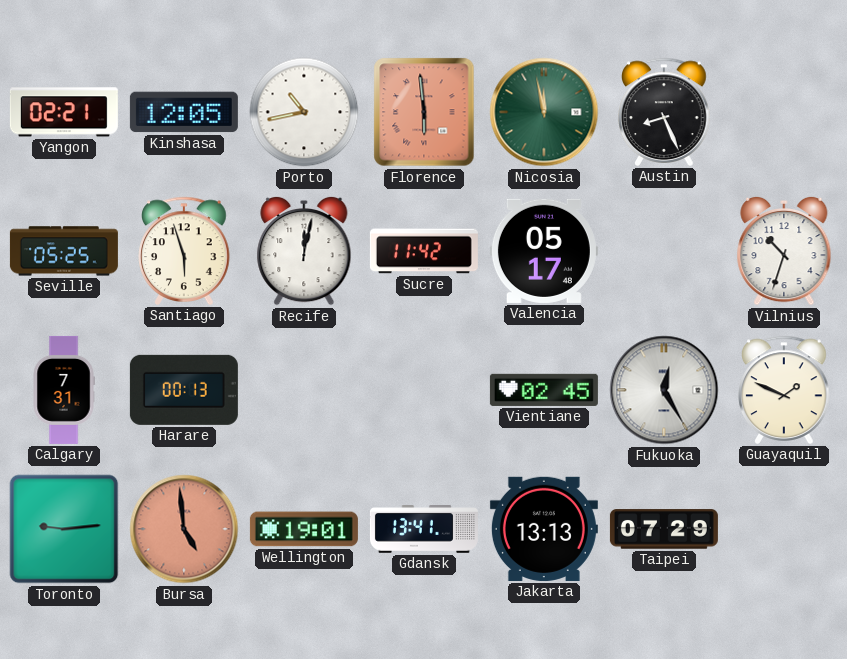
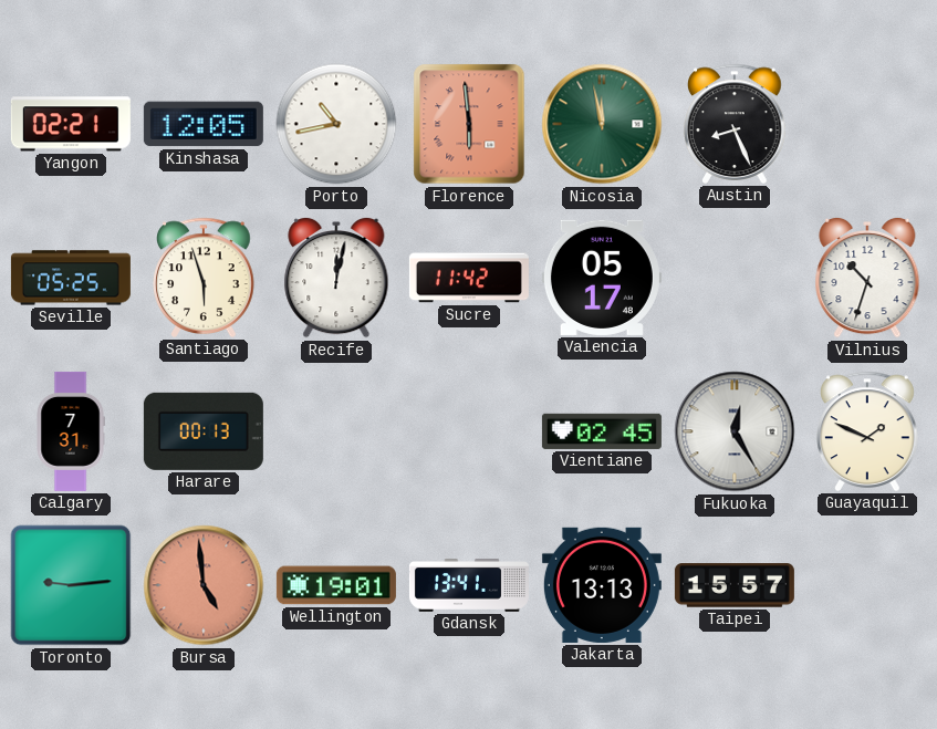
Taipei: 07:29 -> 15:57 (735, 585)
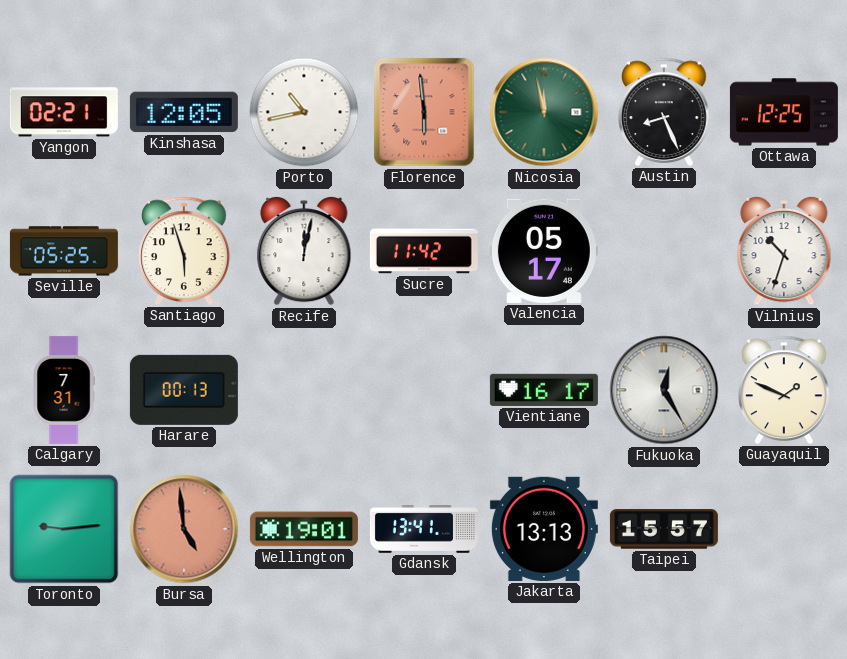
Ottawa: none -> 12:25 (784, 112)
Vientiane: 02:45 -> 16:17 (544, 390)
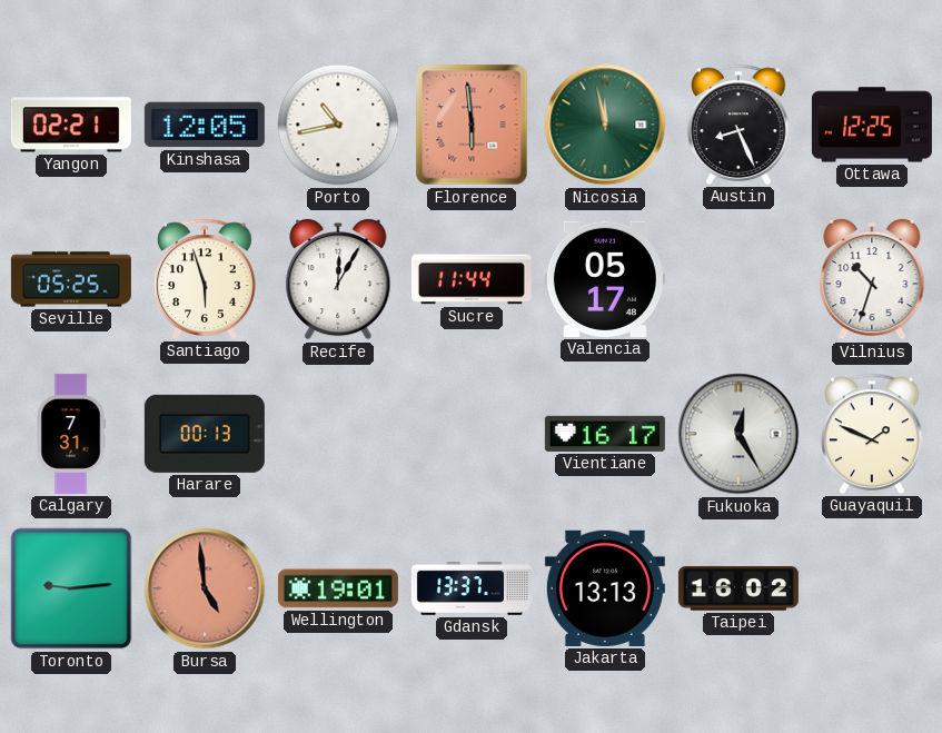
Recife: 12:02 -> 12:05 (338, 279)
Sucre: 11:42 -> 11:44 (472, 279)
Gdansk: 13:41 -> 13:37 (472, 590)
Taipei: 15:57 -> 16:02 (738, 588)
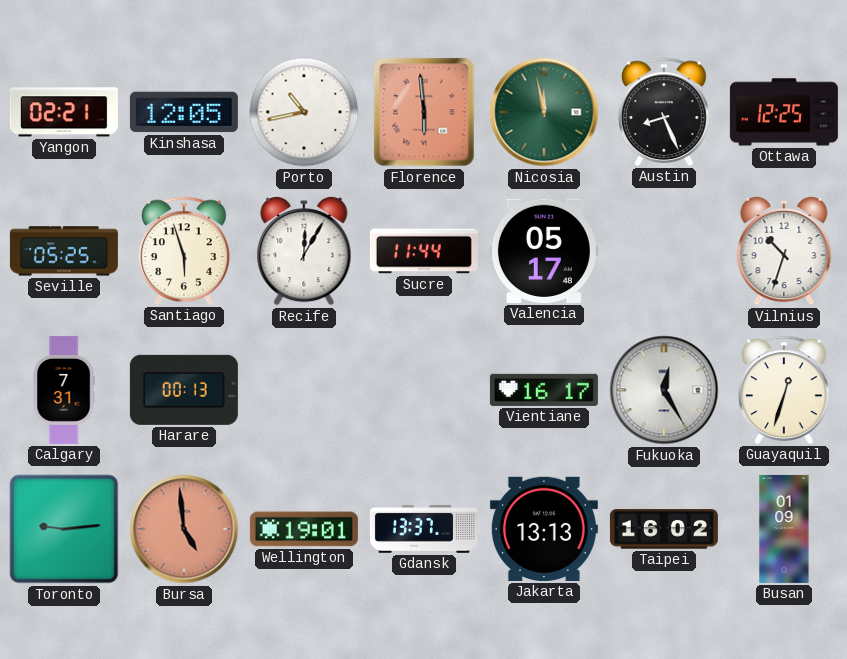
Guayaquil: 1:49 -> 12:33 (784, 390)
Busan: none -> 01:09 (784, 529)
